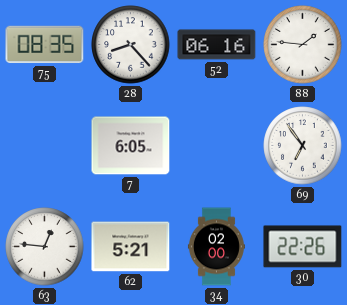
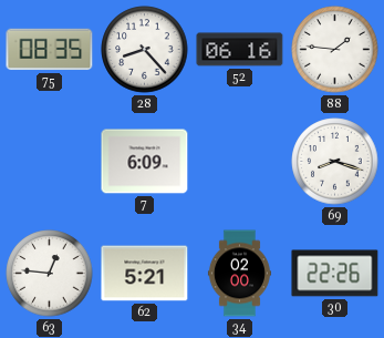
7: 6:05 -> 6:09 (145, 162)
69: 6:54 -> 8:18 (335, 162)
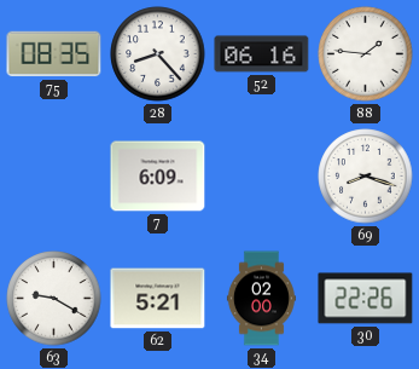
63: 12:46 -> 9:20 (54, 299)
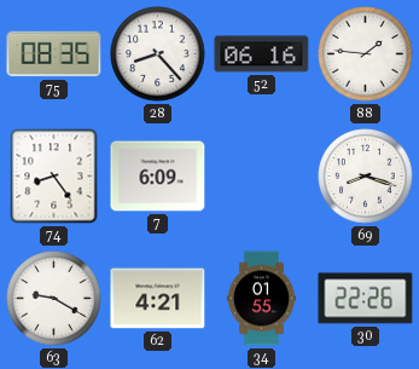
74: none -> 8:24 (54, 177)
62: 5:21 -> 4:21 (158, 299)
34: 02:00 -> 01:55 (261, 299)
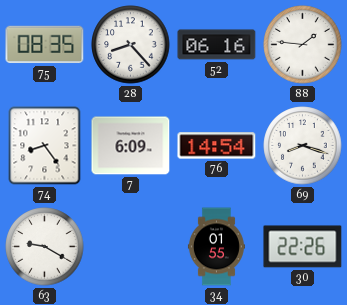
76: none -> 14:54 (217, 146)
62: 4:21 -> none (158, 299)
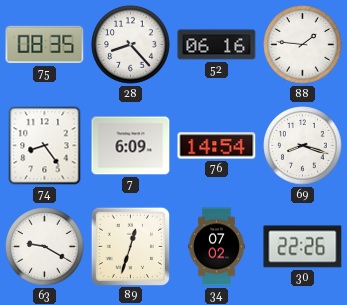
89: none -> 12:33 (130, 246)
34: 01:55 -> 07:02 (216, 247)
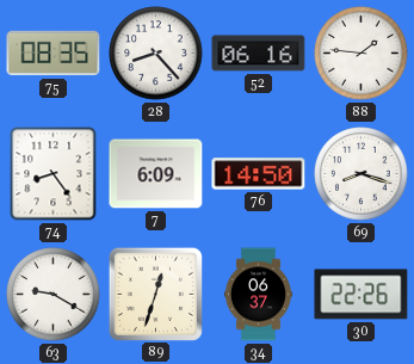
76: 14:54 -> 14:50 (259, 174)
34: 07:02 -> 06:37 (258, 295)
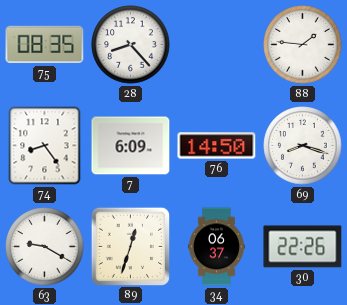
52: 06:16 -> none (259, 54)
